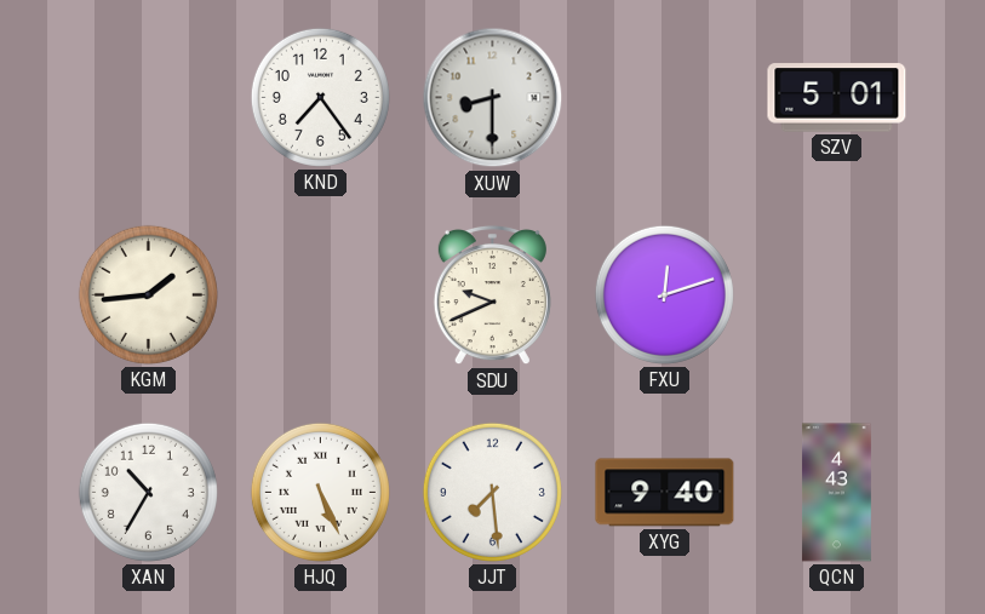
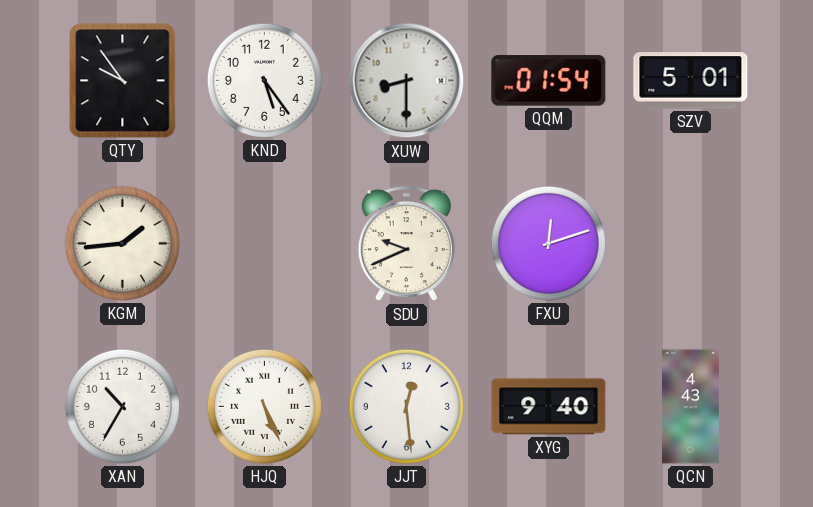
QTY: none -> 9:54 (123, 81)
KND: 7:24 -> 5:24 (264, 80)
QQM: none -> 01:54 (549, 81)
JJT: 7:29 -> 12:29 (406, 406)
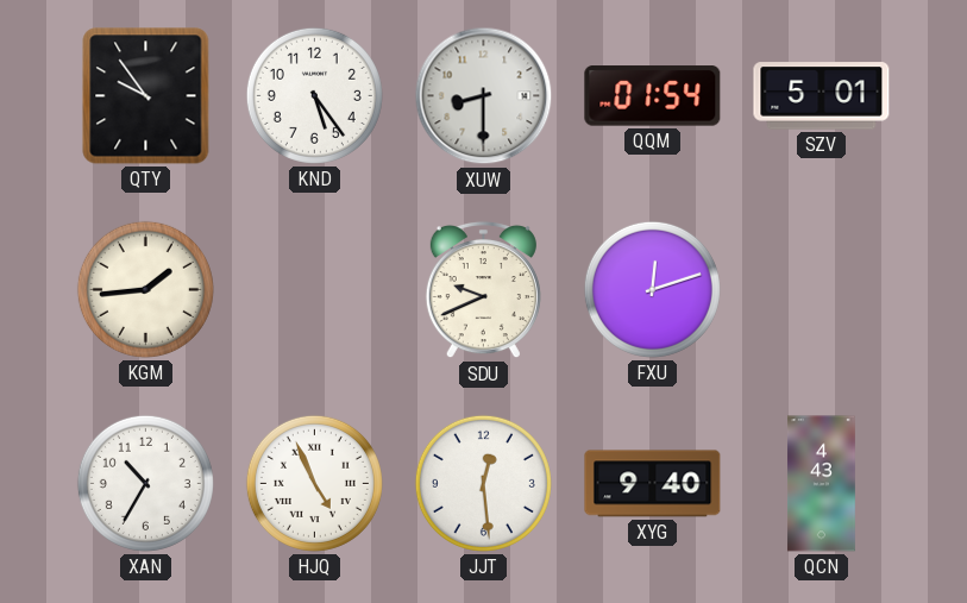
HJQ: 5:26 -> 4:56 (314, 483)
